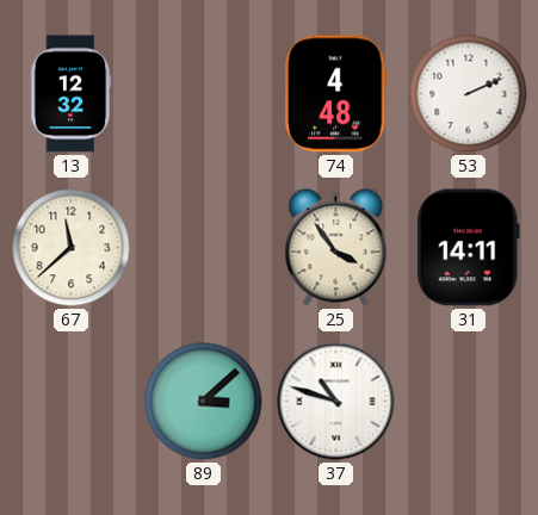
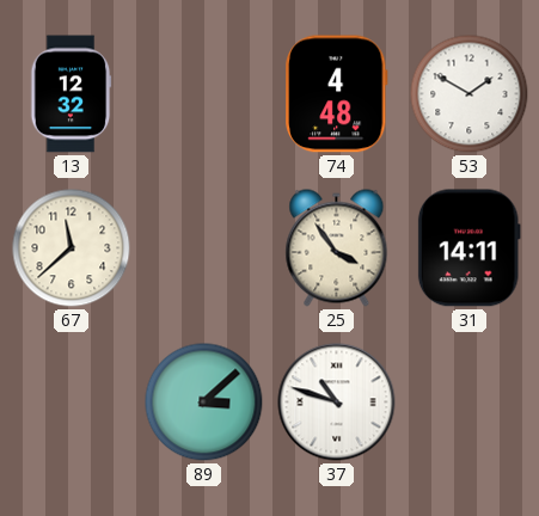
53: 2:11 -> 1:50 (470, 94)
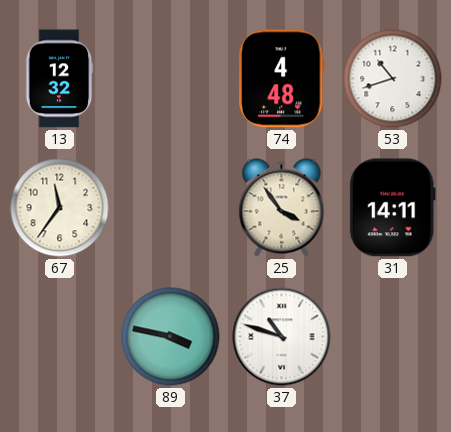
53: 1:50 -> 10:42 (393, 79)
67: 11:38 -> 11:36 (60, 208)
89: 3:08 -> 3:47 (171, 337)
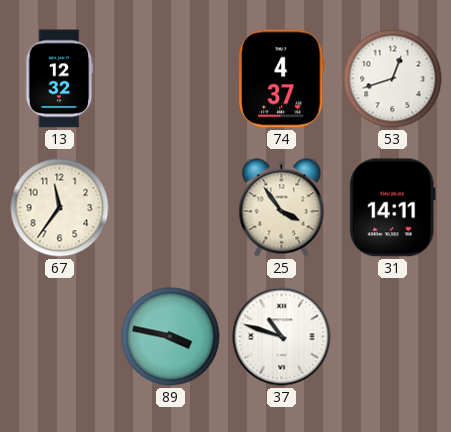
74: 4:48 -> 4:37 (282, 79)
53: 10:42 -> 12:42 (393, 79)
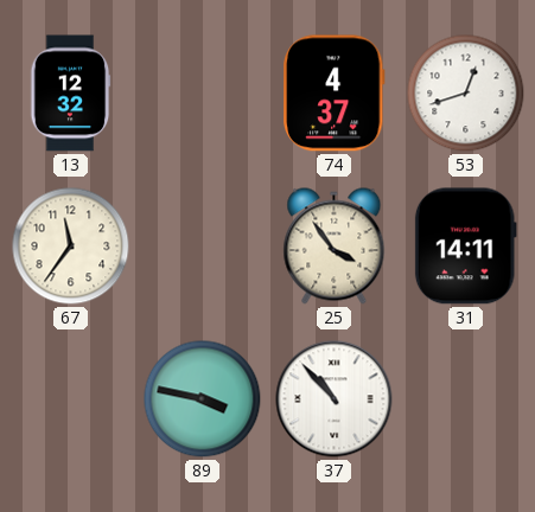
37: 10:48 -> 10:53 (335, 399)
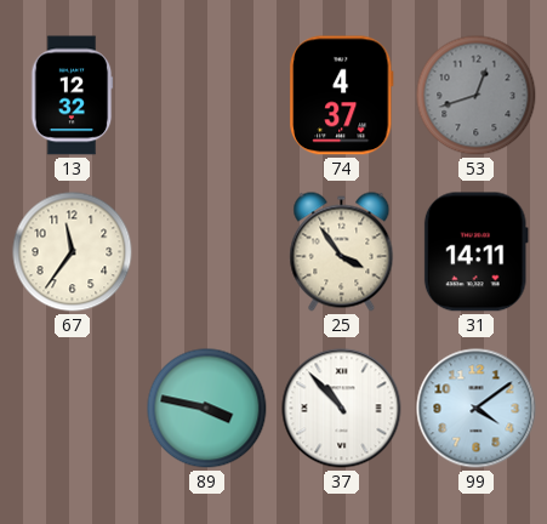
53 dial: white -> grey (477, 96)
99: none -> 4:09 (477, 409)
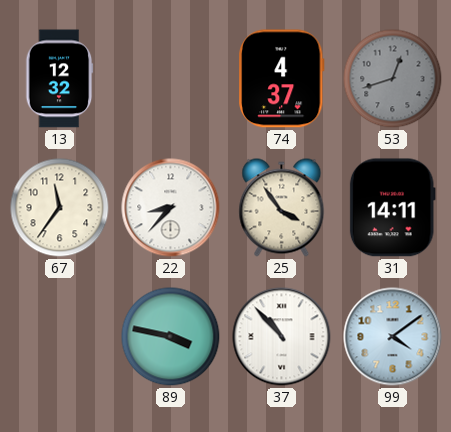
22: none -> 8:37 (171, 208)
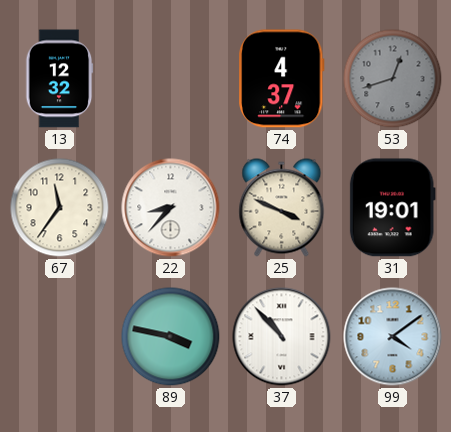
25: 3:54 -> 3:49 (282, 208)
31: 14:11 -> 19:01 (392, 208)
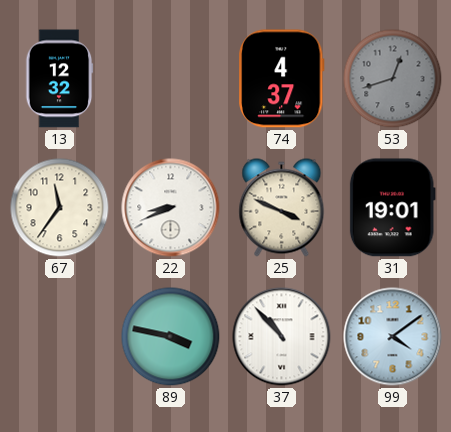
22: 8:37 -> 8:41 (171, 208)
